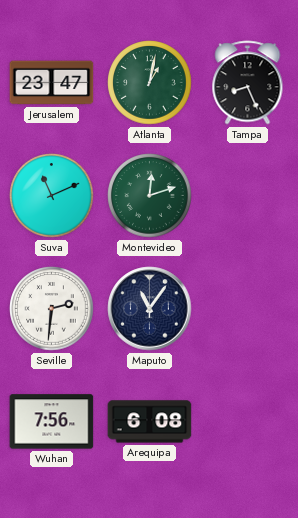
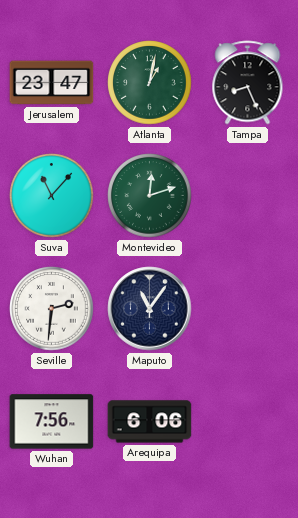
Suva: 11:11 -> 11:07 (52, 196)
Arequipa: 6:08 -> 6:06 (150, 422)
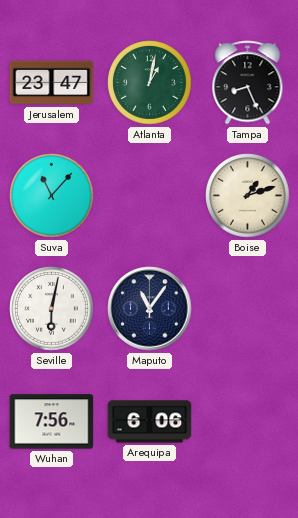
Montevideo: 12:12 -> none (150, 196)
Boise: none -> 1:12 (248, 196)
Seville: 2:31 -> 6:02 (52, 309)
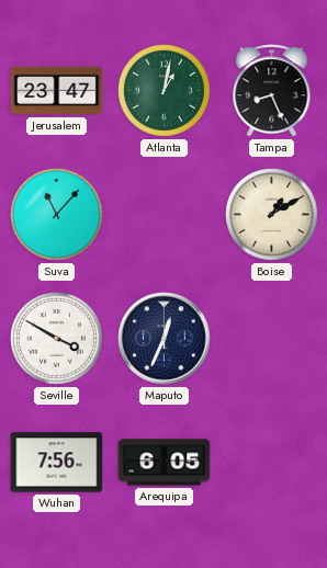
Boise: 1:12 -> 1:10 (272, 215)
Seville: 6:02 -> 3:50 (57, 339)
Maputo: 11:06 -> 12:34 (165, 339)
Arequipa: 6:06 -> 6:05 (165, 463)
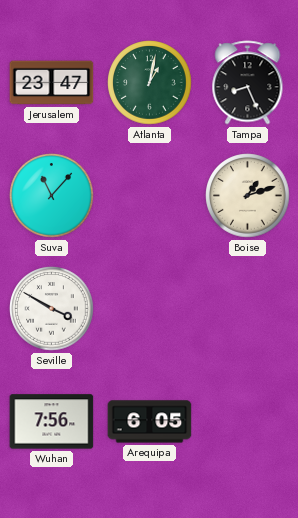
Boise: 1:10 -> 1:12 (248, 196)
Maputo: 12:34 -> none (165, 339)
